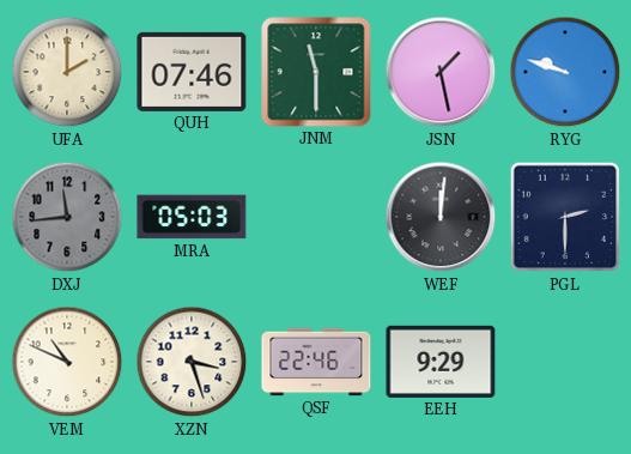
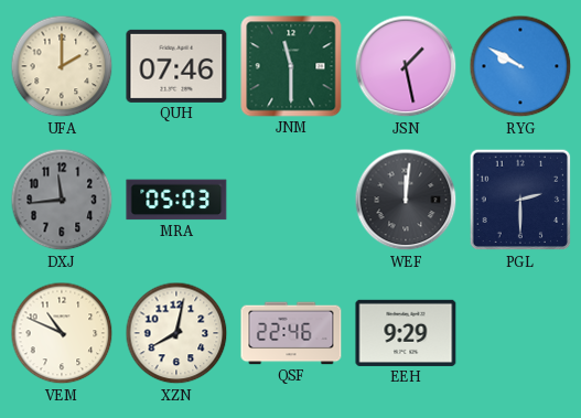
RYG: 9:48 -> 9:50 (520, 66)
XZN: 3:27 -> 8:02 (176, 333)
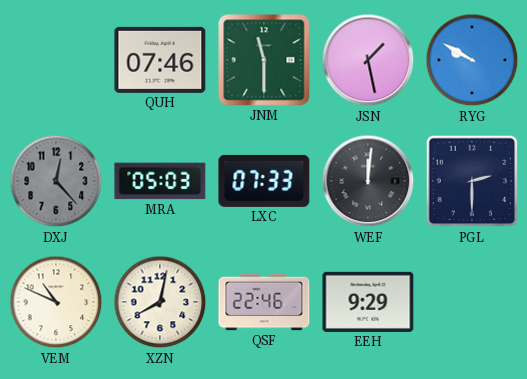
UFA: 2:00 -> none (62, 66)
DXJ: 11:44 -> 12:23 (56, 181)
LXC: none -> 07:33 (264, 181)
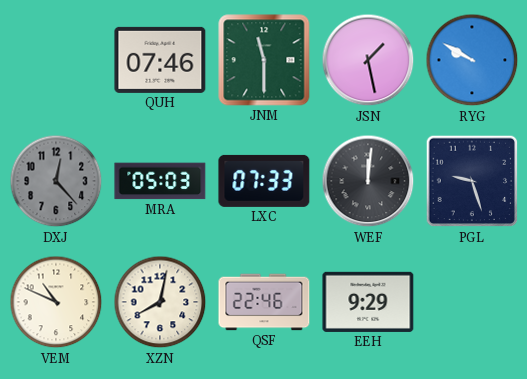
PGL: 2:30 -> 9:27 (472, 181)
